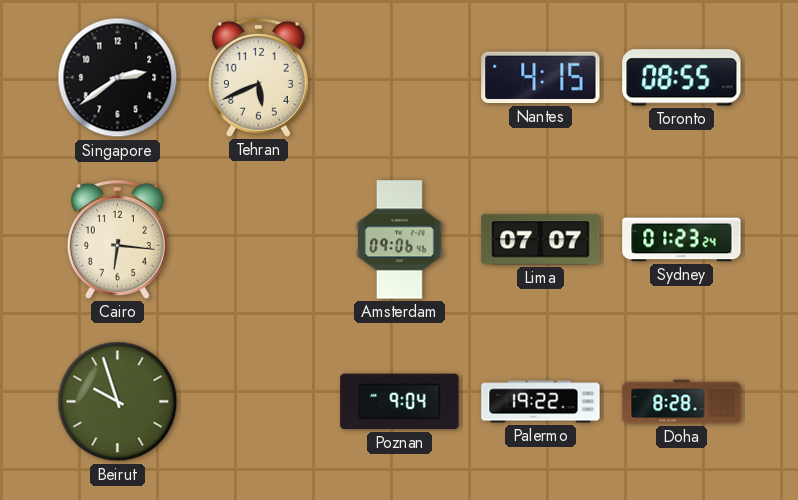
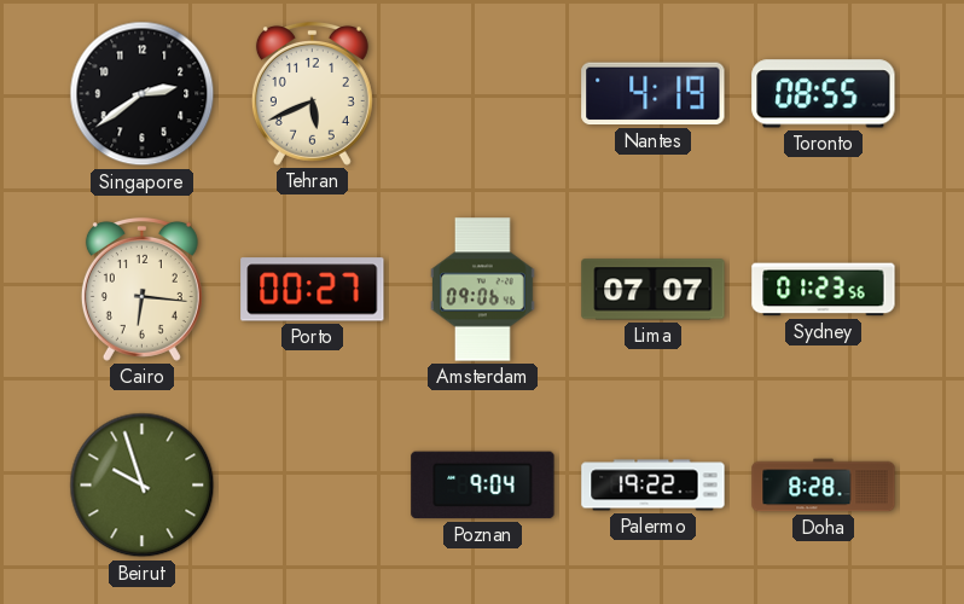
Nantes: 4:15 -> 4:19 (654, 94)
Porto: none -> 00:27 (313, 290)
Sydney: 01:23:24 -> 01:23:56 (824, 290)
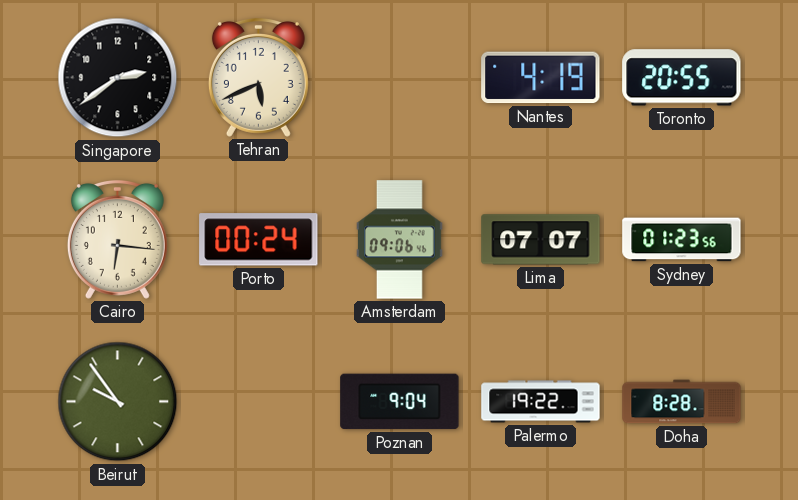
Toronto: 08:55 -> 20:55 (682, 78)
Porto: 00:27 -> 00:24 (259, 240)
Beirut: 9:57 -> 9:54 (118, 402)
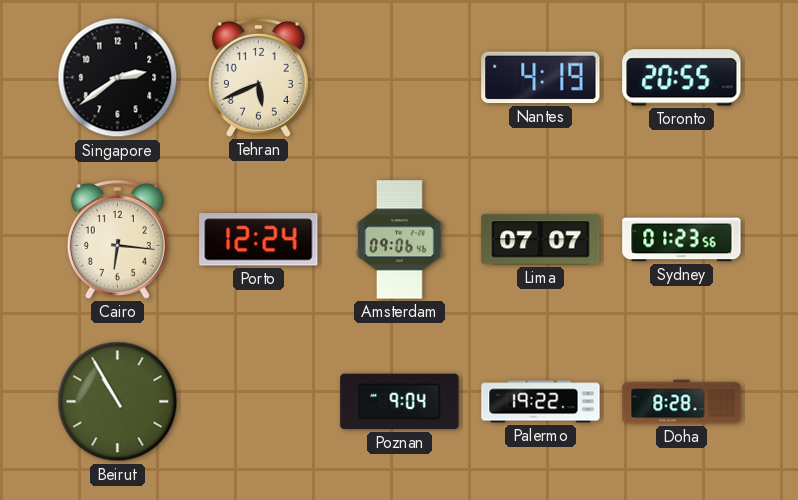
Porto: 00:24 -> 12:24 (259, 240)
Beirut: 9:54 -> 10:55 (118, 402)
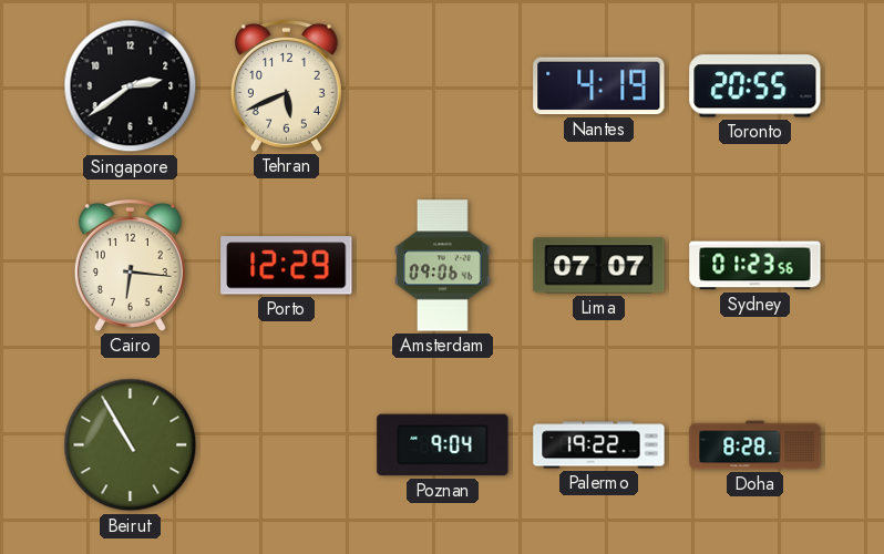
Porto: 12:24 -> 12:29 (287, 266)
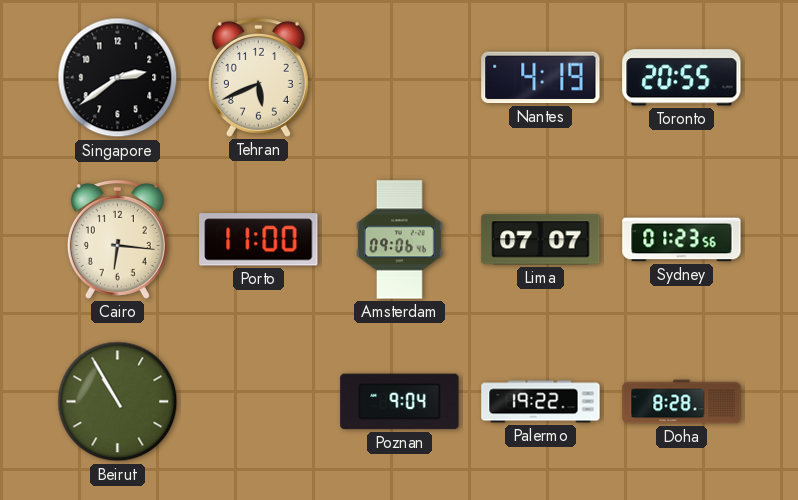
Porto: 12:29 -> 11:00 (259, 240)
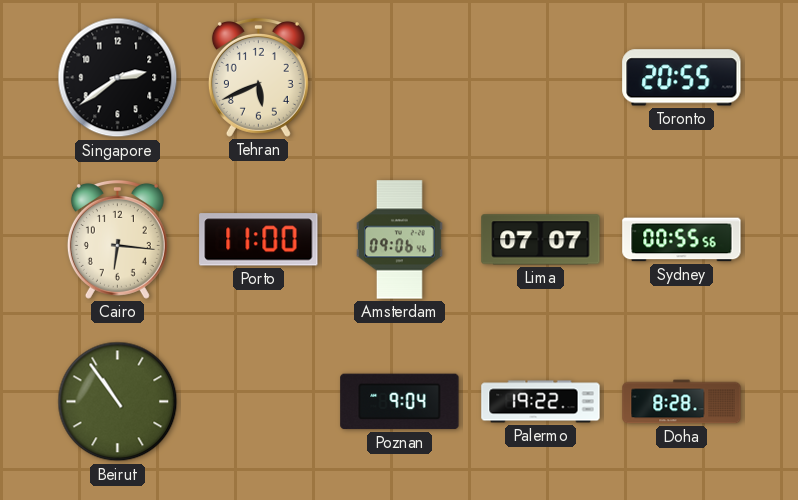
Nantes: 4:19 -> none (541, 78)
Sydney: 01:23 -> 00:55 (682, 240)
Beirut: 10:55 -> 10:54 (118, 402)
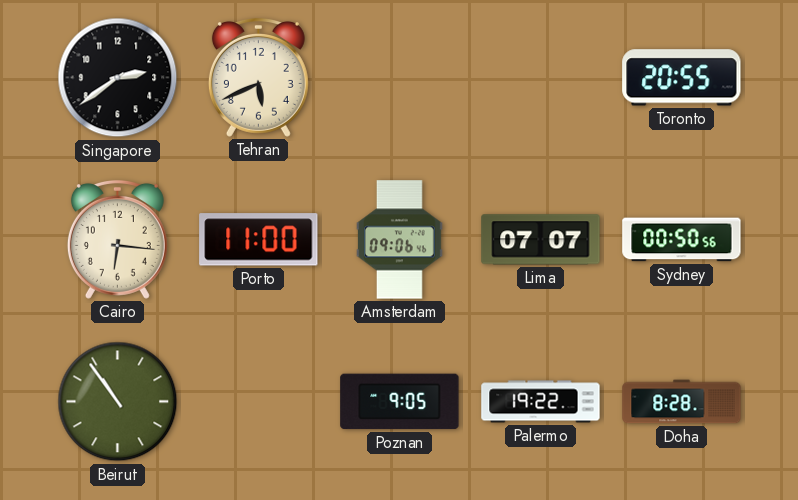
Sydney: 00:55 -> 00:50 (682, 240)
Poznan: 9:04 -> 9:05 (400, 402)
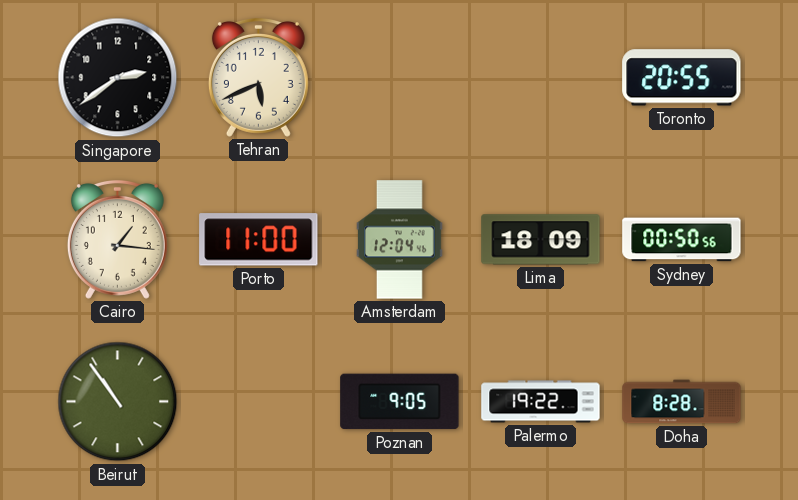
Cairo: 6:16 -> 1:16 (117, 239)
Amsterdam: 09:06 -> 12:04 (400, 240)
Lima: 07:07 -> 18:09 (541, 240)
